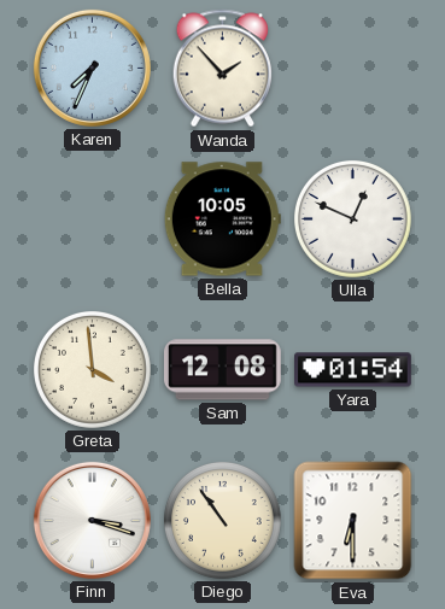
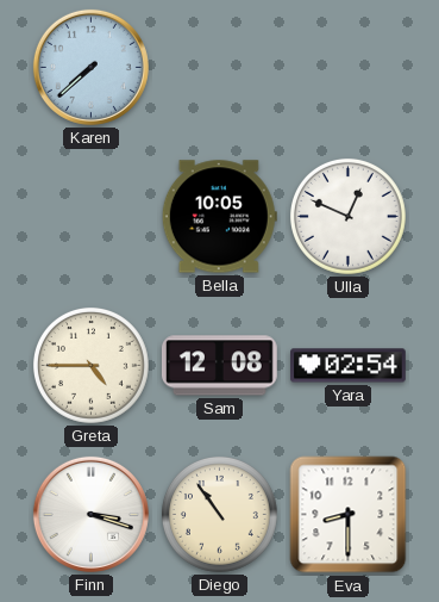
Karen: 7:34 -> 7:38 (90, 67)
Wanda: 1:53 -> none (222, 69)
Greta: 3:59 -> 4:45 (90, 365)
Yara: 01:54 -> 02:54 (349, 366)
Eva: 6:30 -> 8:30 (349, 515)
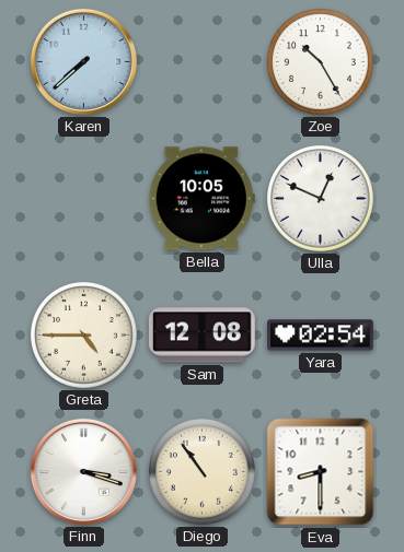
Zoe: none -> 10:25 (320, 61)
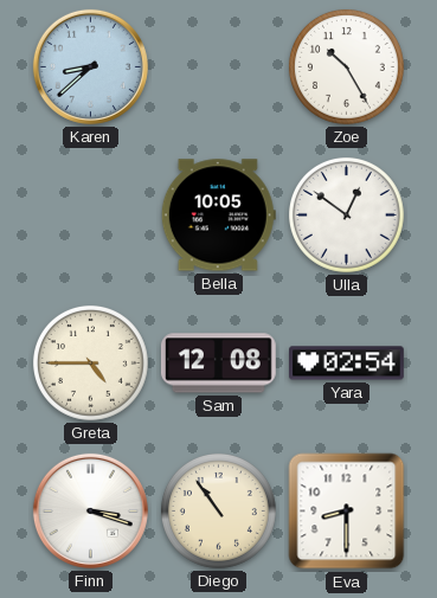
Karen: 7:38 -> 8:38 (90, 66)
Ulla: 12:49 -> 12:51 (346, 214)
